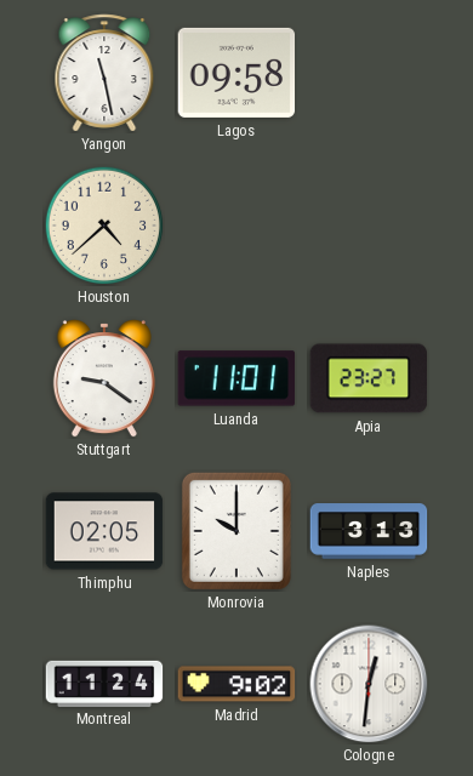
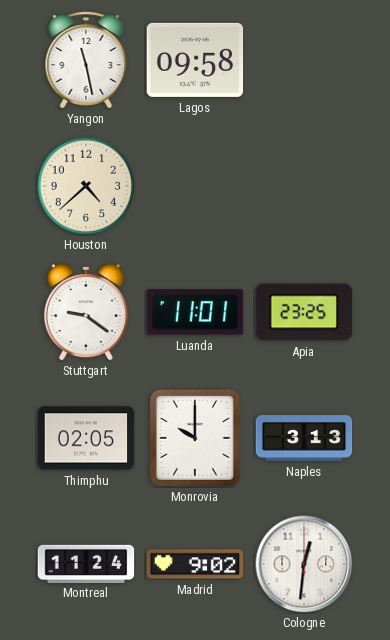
Apia: 23:27 -> 23:25 (304, 312)
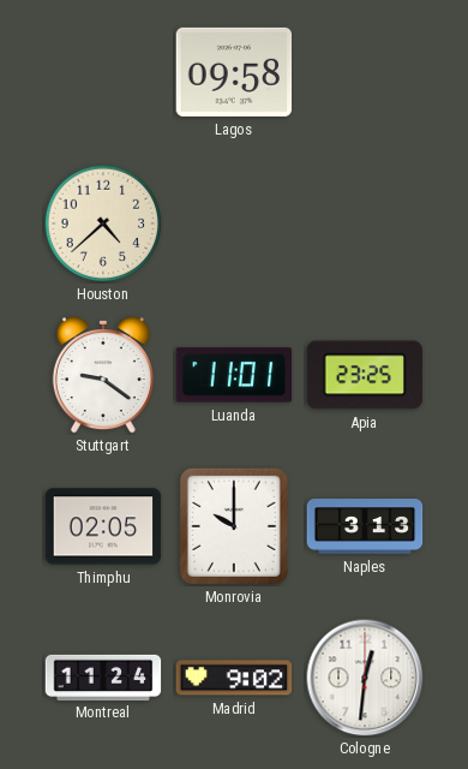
Yangon: 11:28 -> none (86, 60)
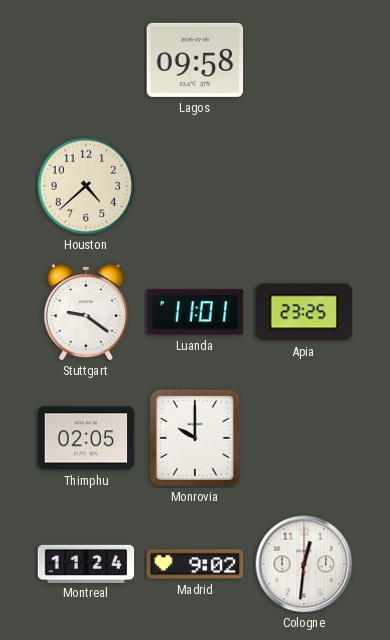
Naples: 3:13 -> none (365, 526)
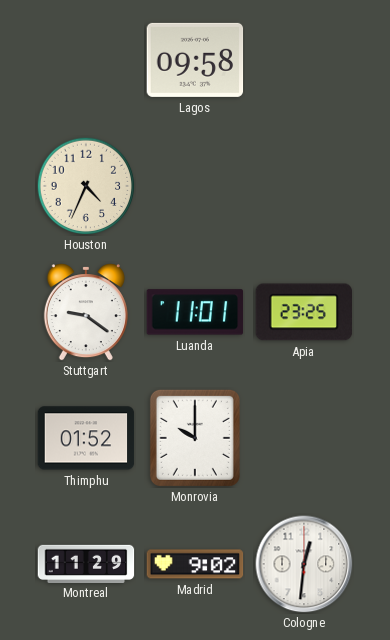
Houston: 4:38 -> 4:34 (86, 186)
Thimphu: 02:05 -> 01:52 (86, 438)
Montreal: 11:24 -> 11:29 (86, 563)
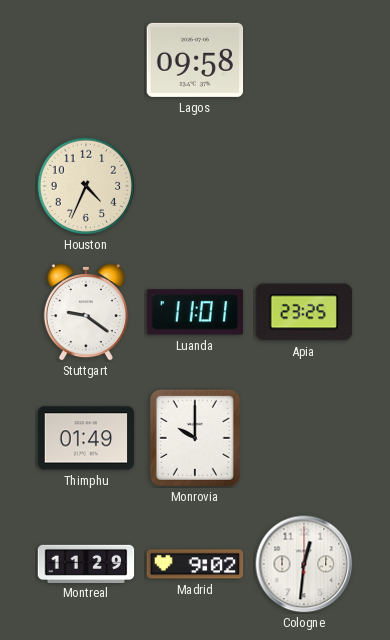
Thimphu: 01:52 -> 01:49 (86, 438)
